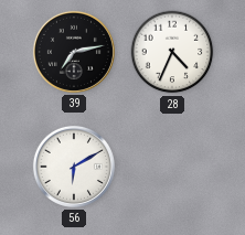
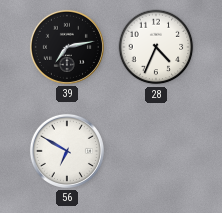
56: 6:10 -> 6:50 (67, 151)
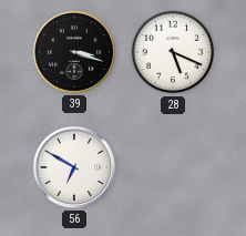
39: 7:13 -> 3:18 (74, 52)
28: 4:34 -> 5:19 (173, 52)
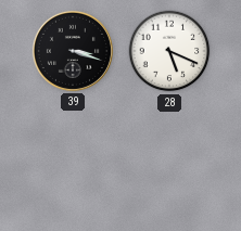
56: 6:50 -> none (74, 167)
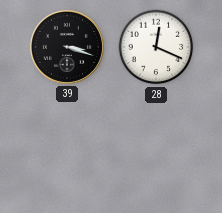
28: 5:19 -> 12:19 (156, 47)
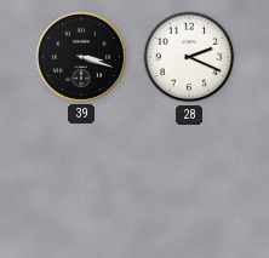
28: 12:19 -> 2:19 (189, 57)
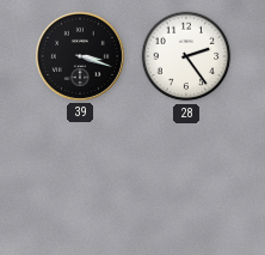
28: 2:19 -> 2:24 (186, 56)
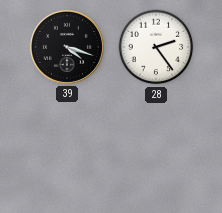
39: 3:18 -> 4:18 (67, 47)
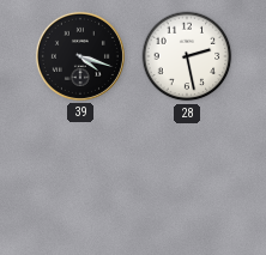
28: 2:24 -> 2:28 (187, 56)
